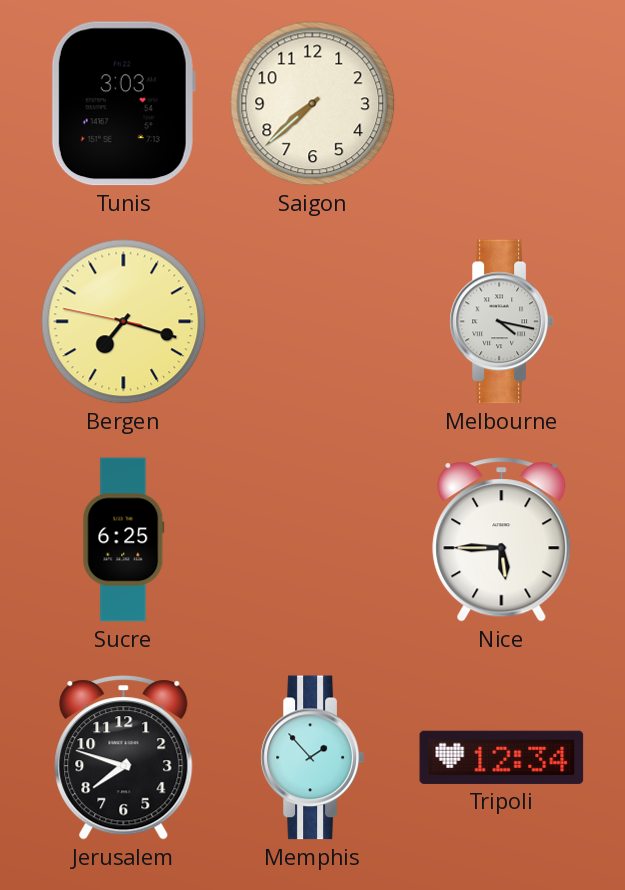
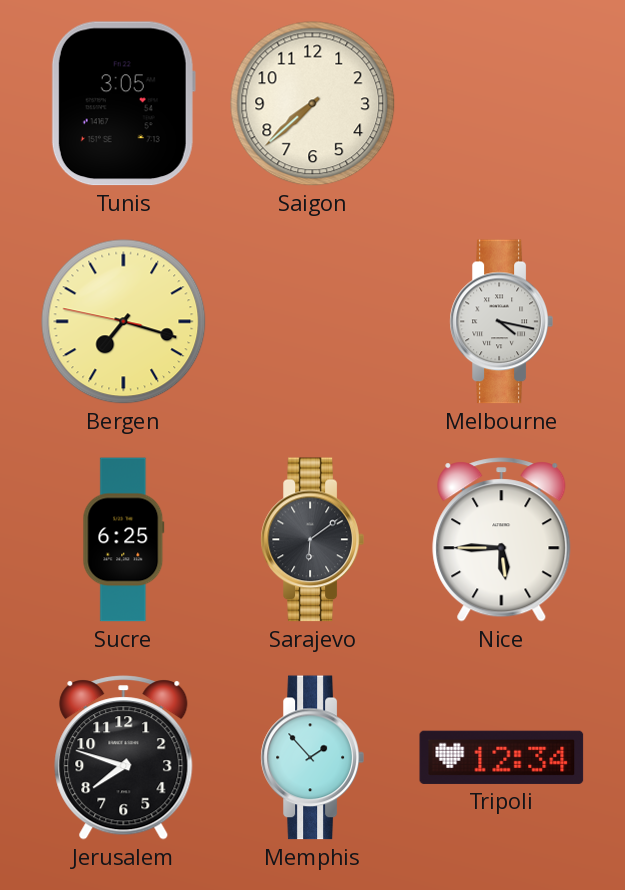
Tunis: 3:03 -> 3:05 (123, 104)
Sarajevo: none -> 6:09 (312, 540)
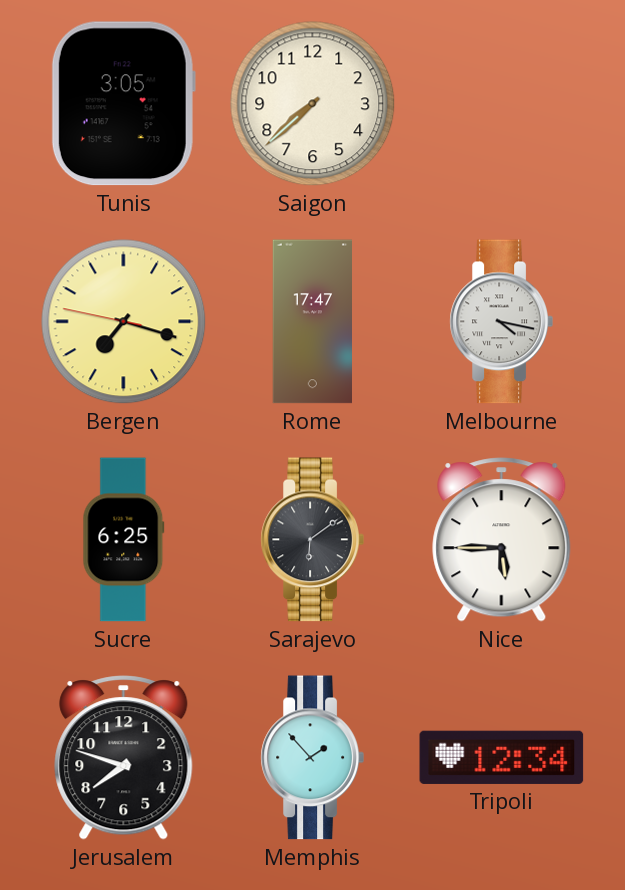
Rome: none -> 17:47 (312, 322)
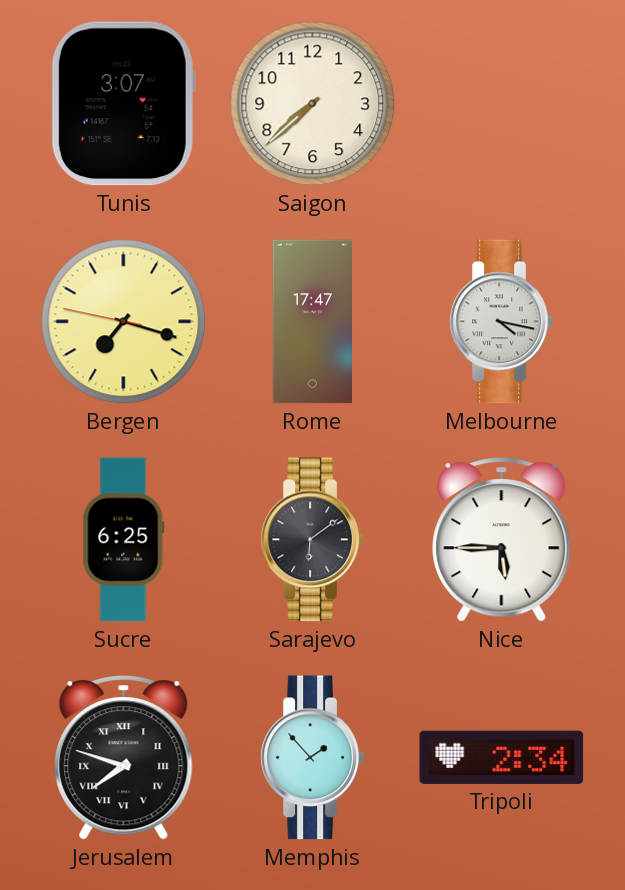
Tunis: 3:05 -> 3:07 (123, 104)
Jerusalem numerals: Arabic -> Roman (124, 758)
Tripoli: 12:34 -> 2:34 (502, 757)
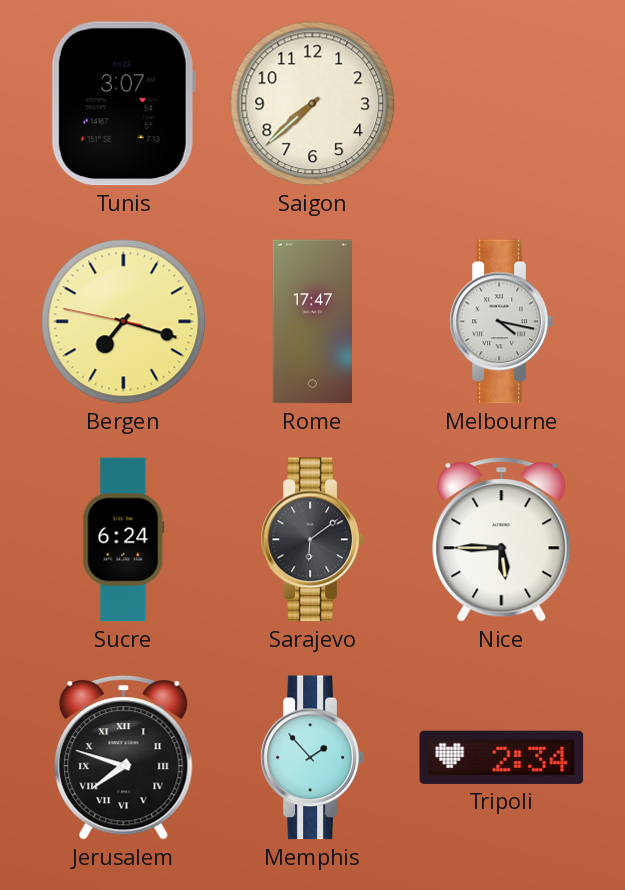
Sucre: 6:25 -> 6:24 (124, 540)
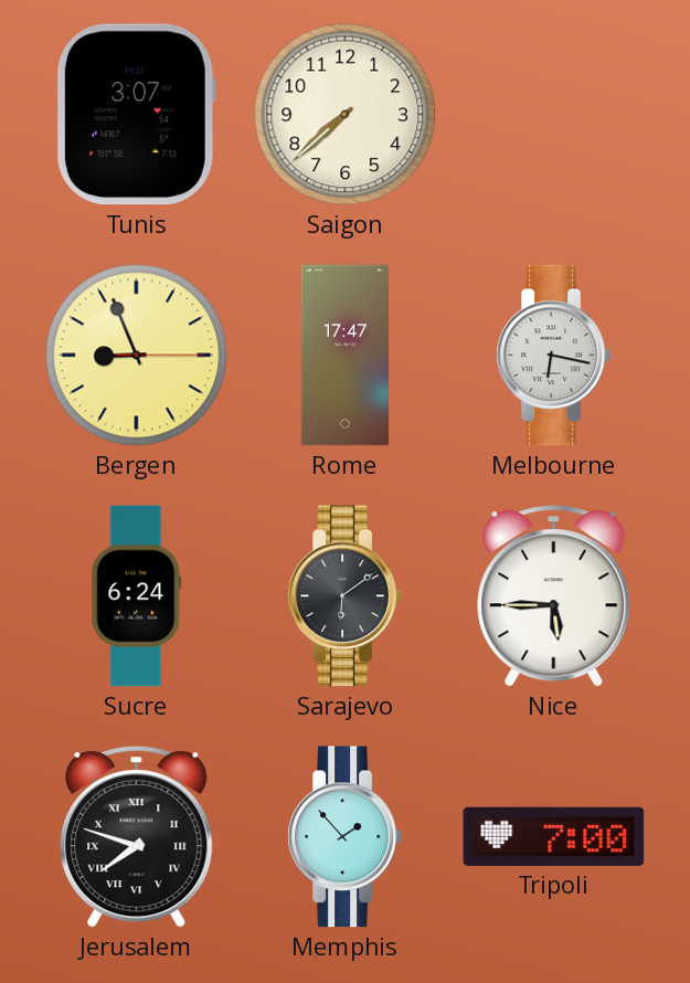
Bergen: 7:17 -> 8:56 (137, 356)
Melbourne: 4:17 -> 6:17 (553, 356)
Tripoli: 2:34 -> 7:00 (554, 836)
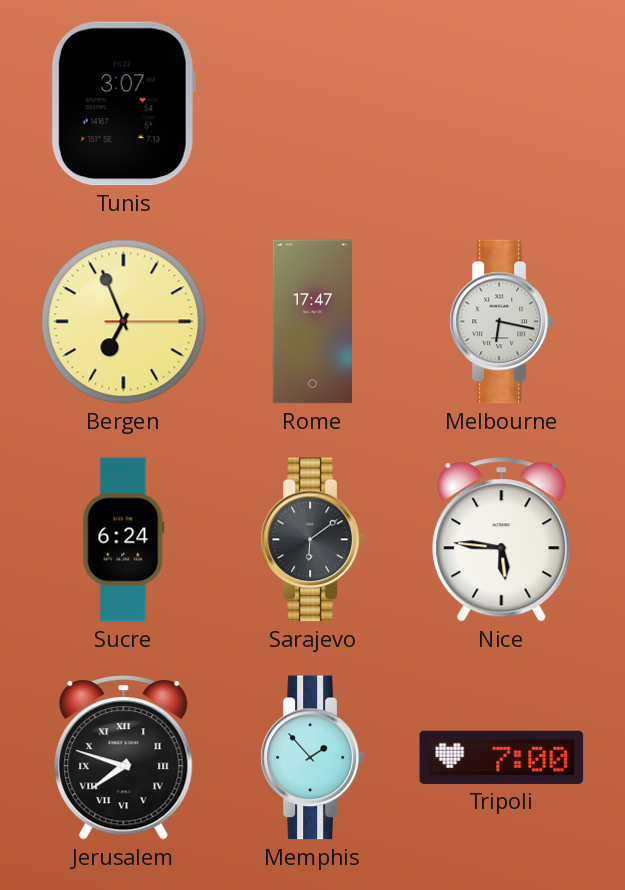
Saigon: 7:38 -> none (346, 115)
Bergen: 8:56 -> 6:56 (124, 322)
Nice: 5:45 -> 5:46 (502, 540)
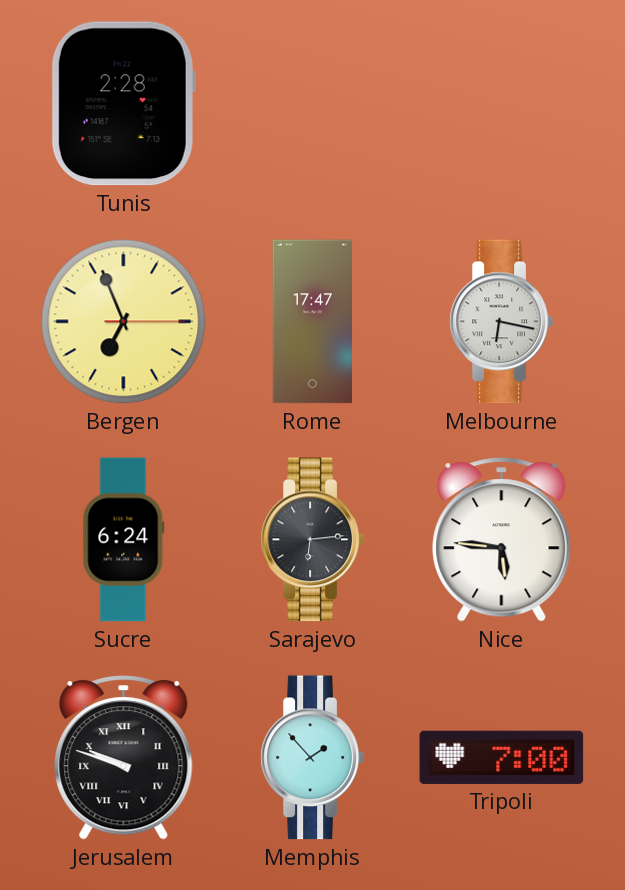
Tunis: 3:07 -> 2:28 (123, 104)
Sarajevo: 6:09 -> 6:14 (312, 540)
Jerusalem: 7:48 -> 9:48 (124, 758)
